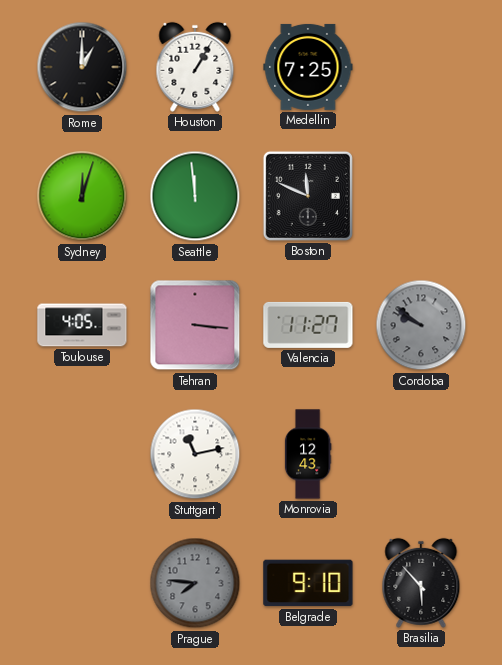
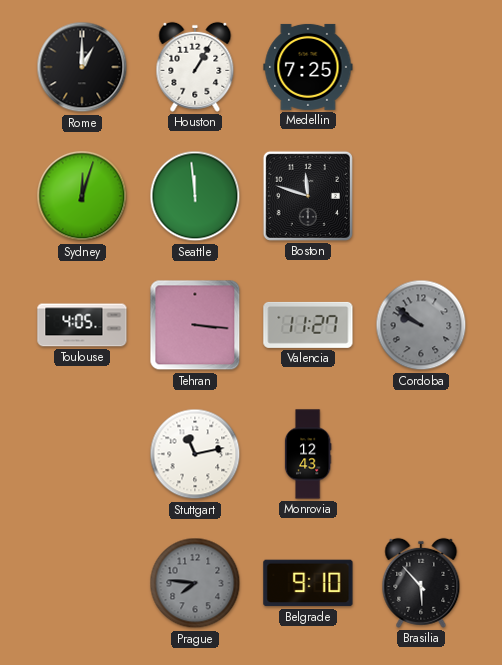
Boston: 11:49 -> 11:48 (308, 196)
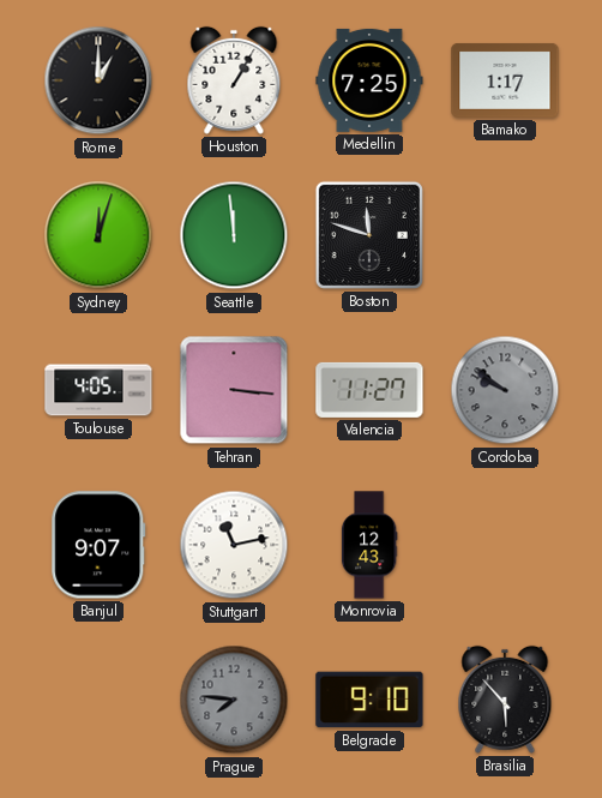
Bamako: none -> 1:17 (505, 80)
Banjul: none -> 9:07 (98, 545)
